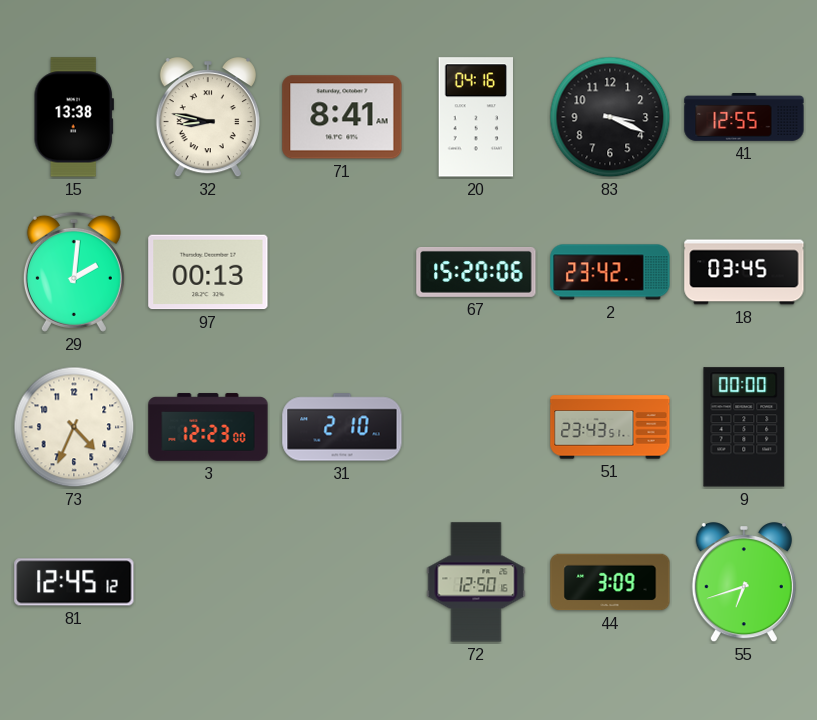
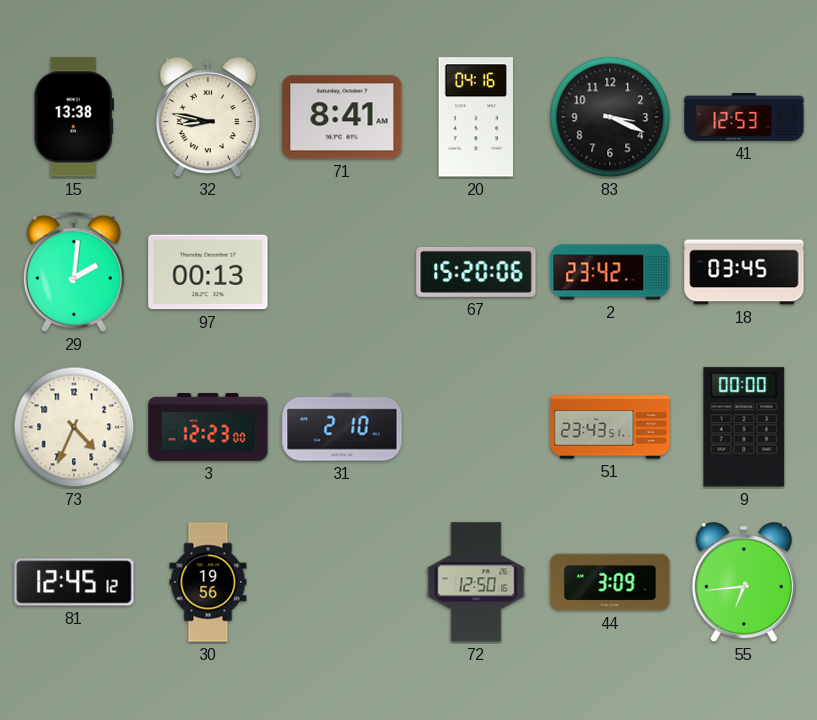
41: 12:55 -> 12:53 (744, 118)
30: none -> 19:56 (208, 582)
55: 6:42 -> 6:44 (744, 583)
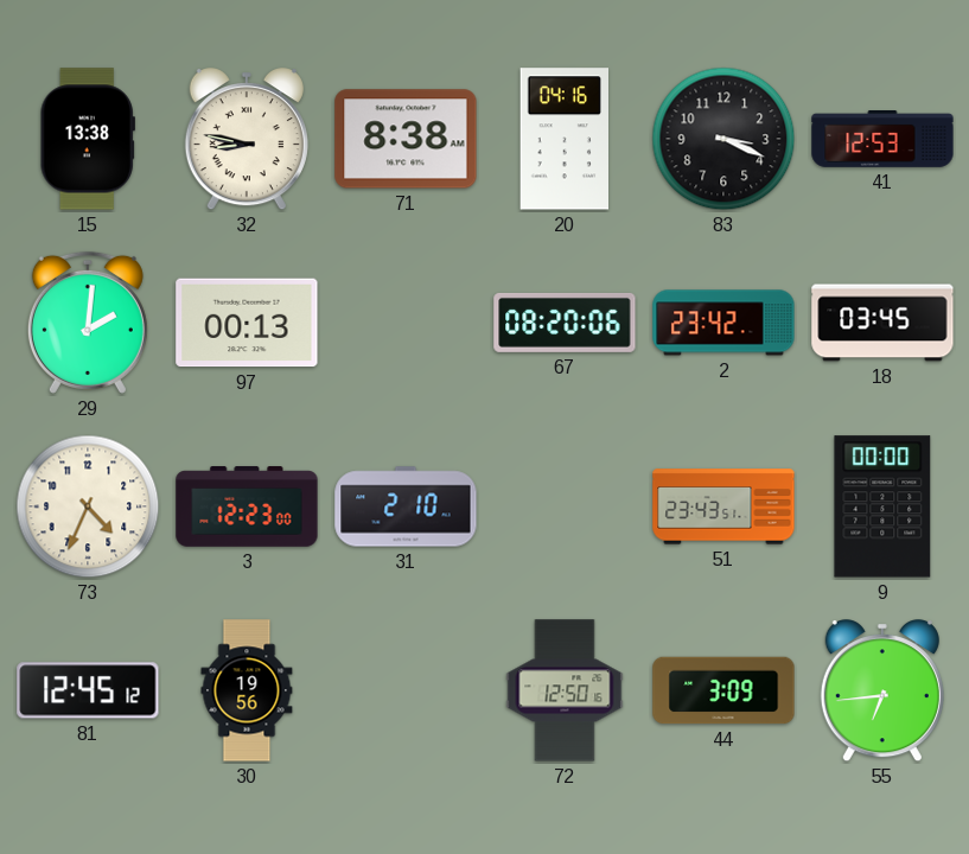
71: 8:41 -> 8:38 (406, 139)
67: 15:20 -> 08:20 (565, 323)
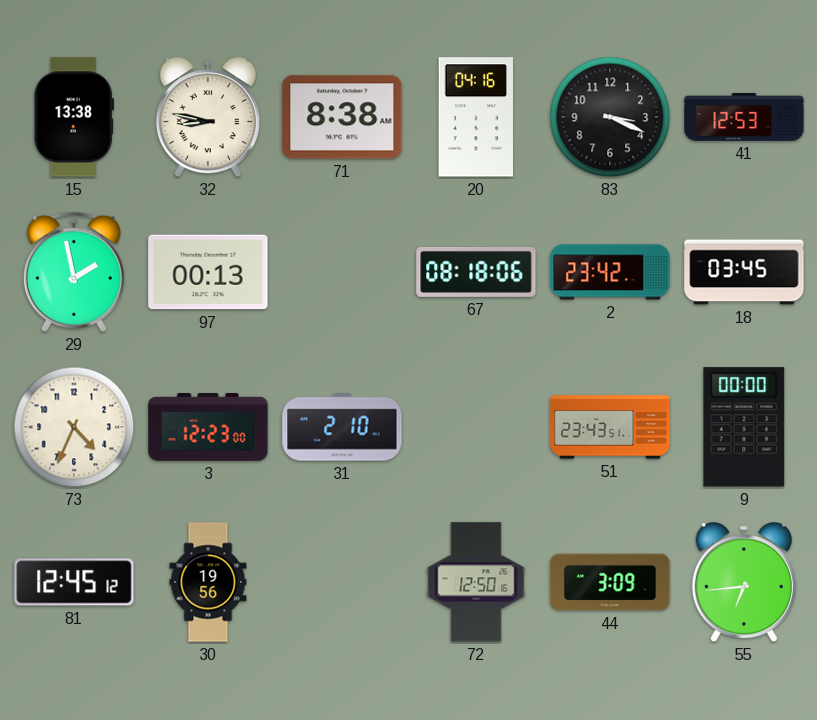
29: 2:01 -> 1:58 (74, 272)
67: 08:20 -> 08:18 (476, 272)
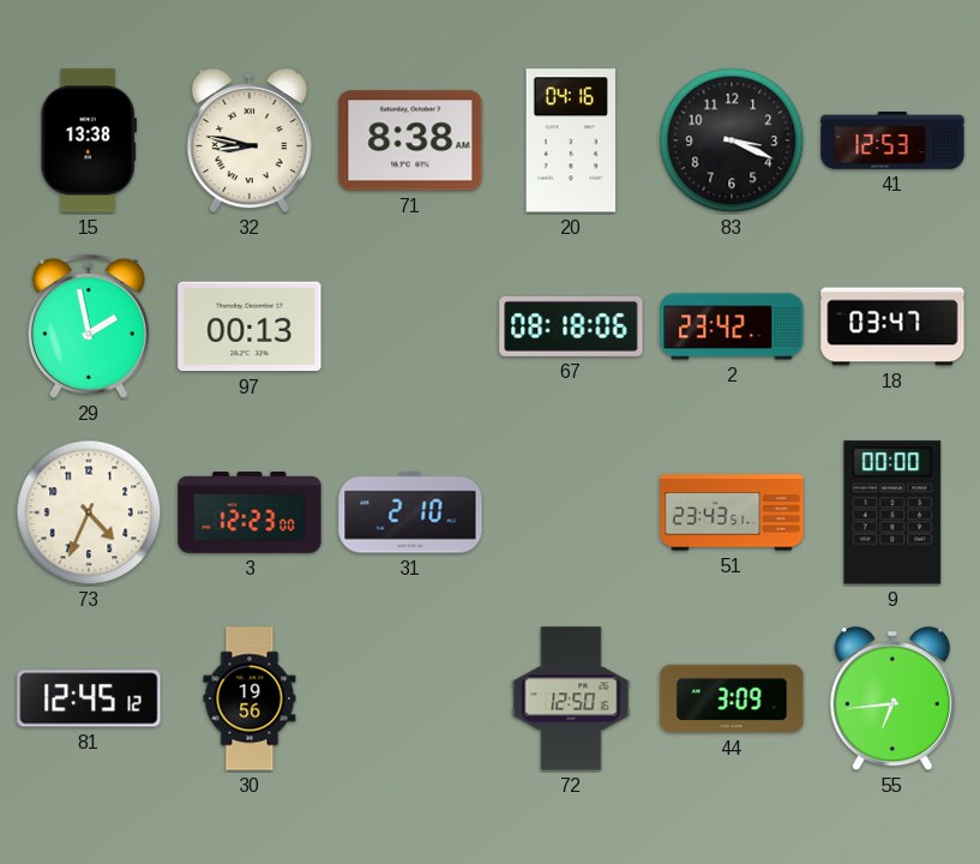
18: 03:45 -> 03:47 (892, 326)
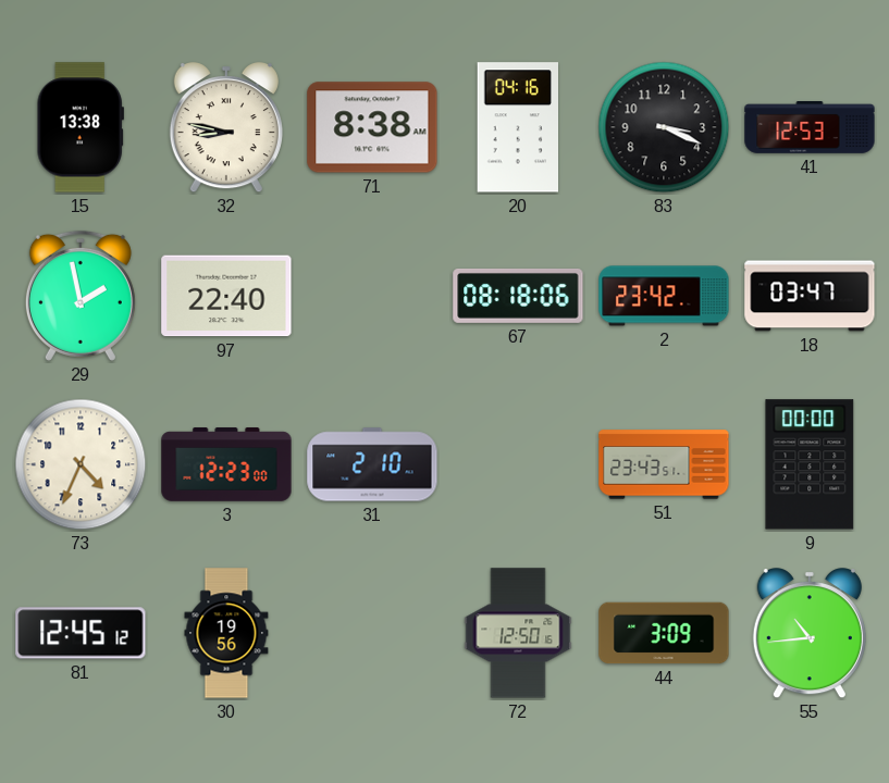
97: 00:13 -> 22:40 (226, 296)
55: 6:44 -> 10:44 (810, 634)
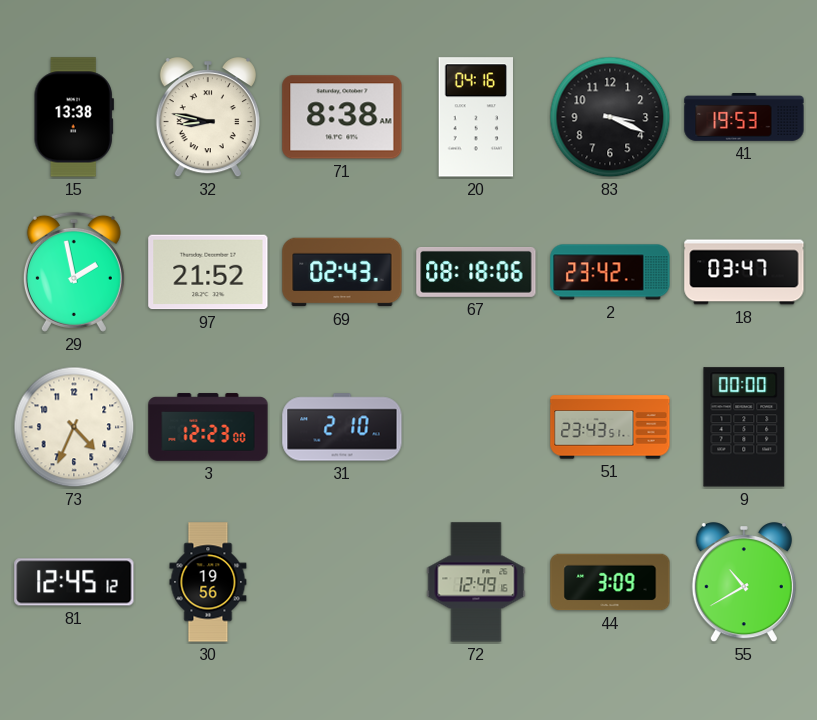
41: 12:53 -> 19:53 (744, 118)
97: 22:40 -> 21:52 (208, 272)
69: none -> 02:43 (342, 272)
72: 12:50 -> 12:49 (476, 582)
55: 10:44 -> 10:40 (744, 583)
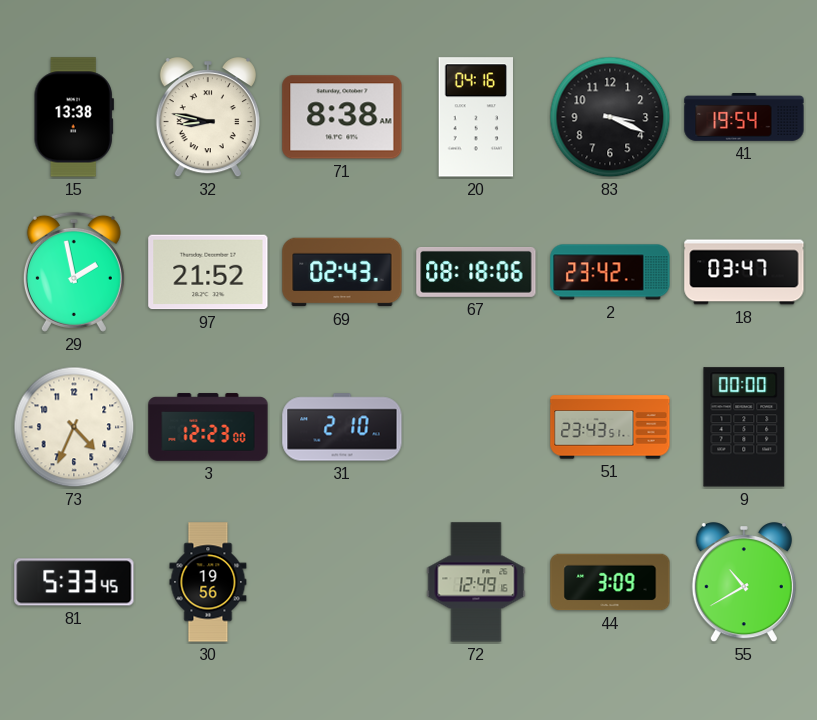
41: 19:53 -> 19:54 (744, 118)
81: 12:45 -> 5:33 (74, 582)
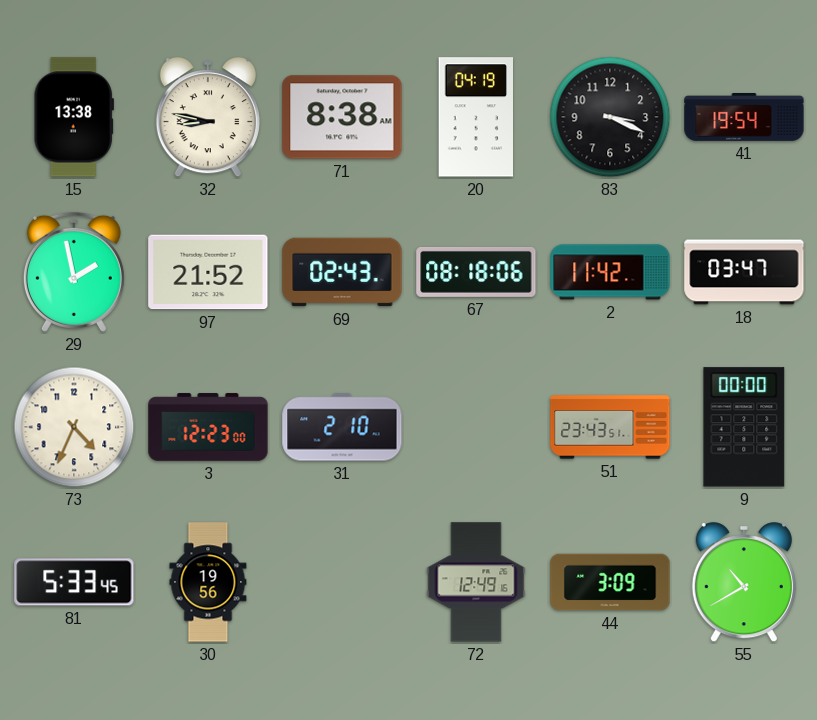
20: 04:16 -> 04:19 (475, 117)
2: 23:42 -> 11:42 (610, 272)
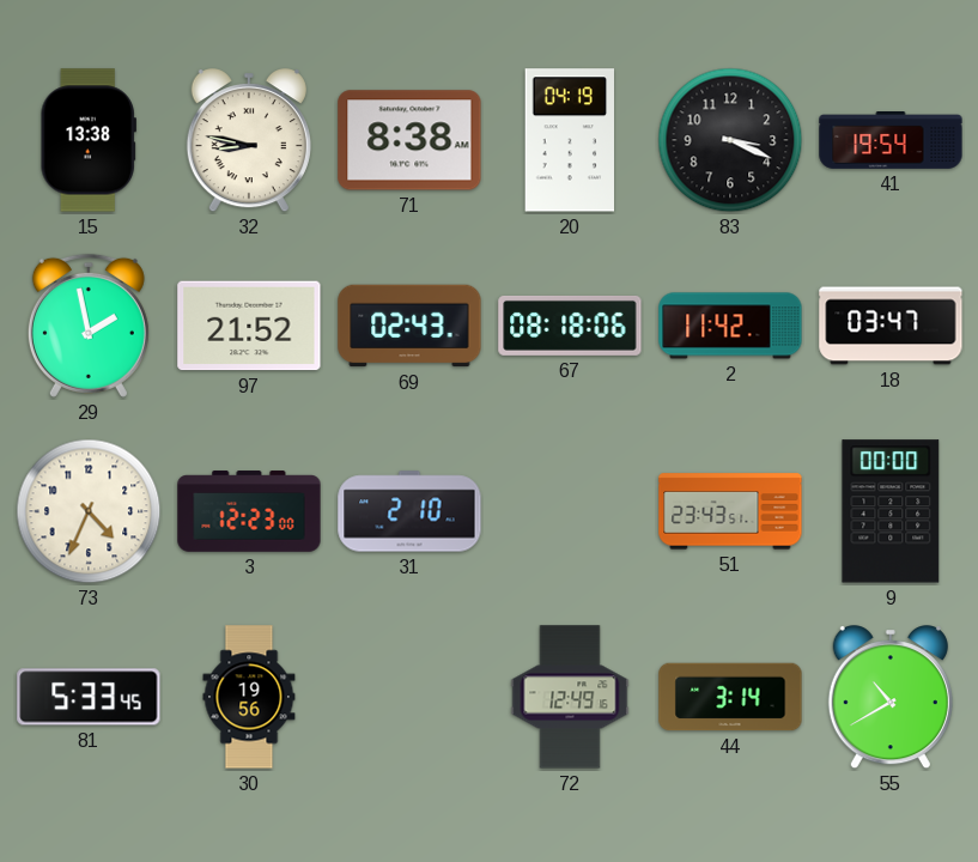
44: 3:09 -> 3:14 (730, 697)
